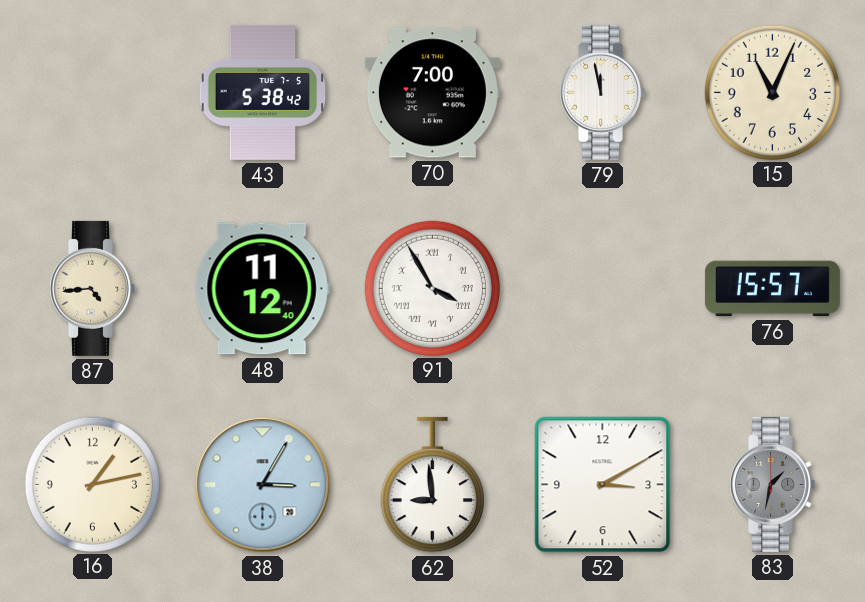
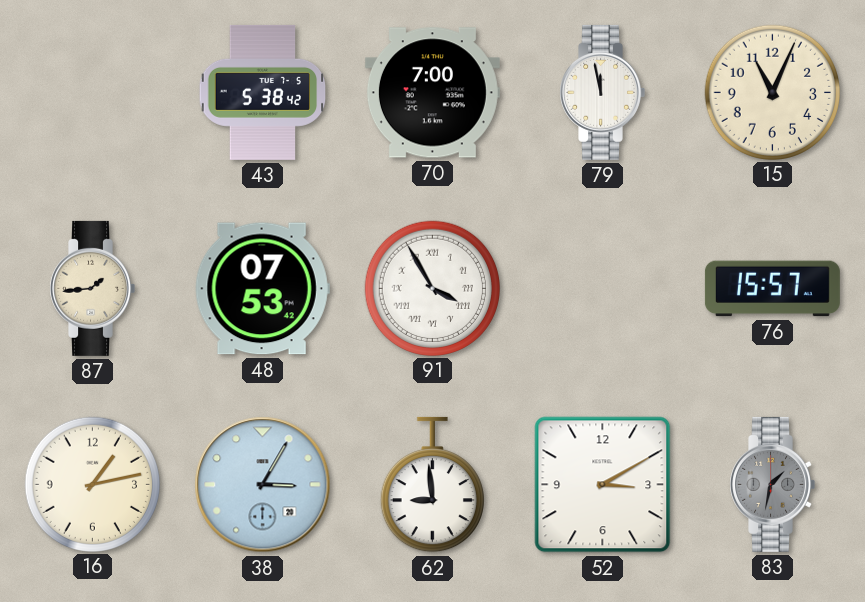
87: 4:44 -> 1:44 (92, 288)
48: 11:12 -> 07:53 (262, 289)
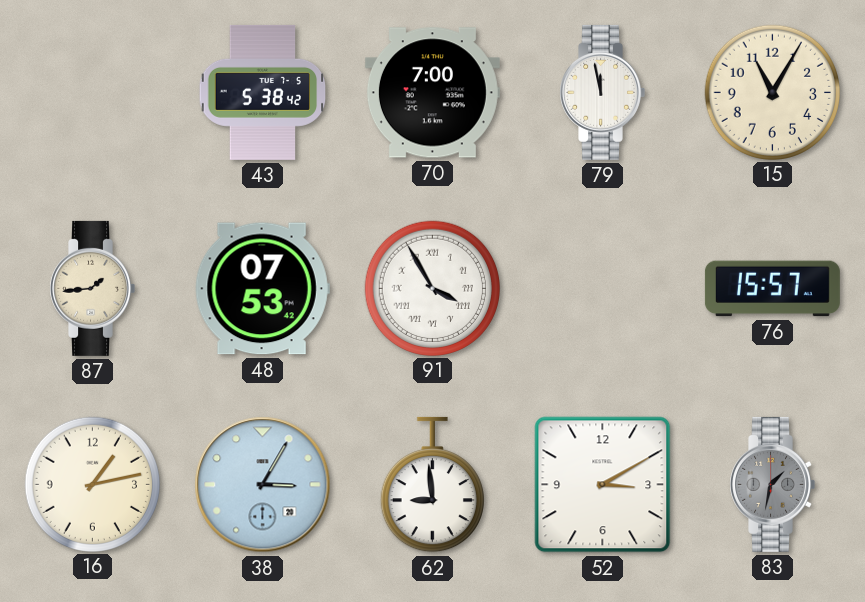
15: 11:04 -> 11:05 (772, 92)
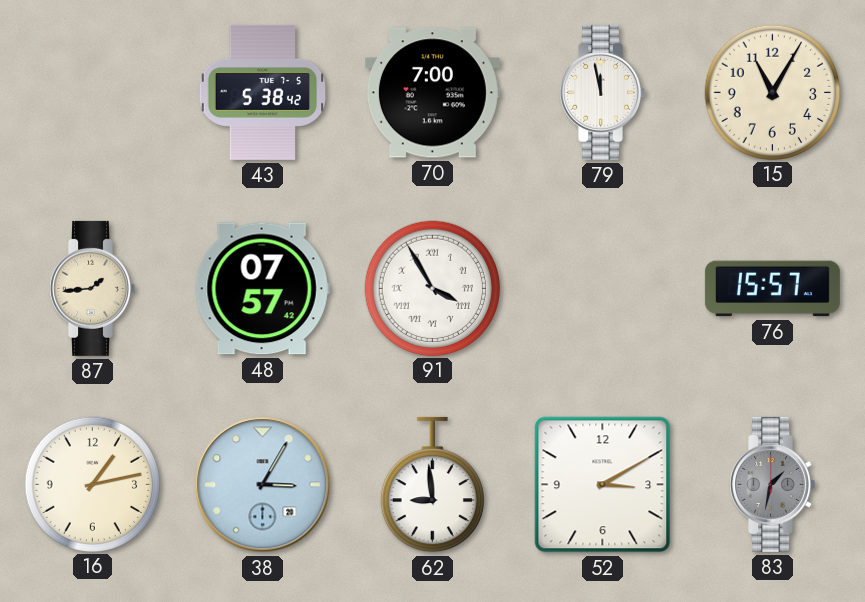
48: 07:53 -> 07:57 (262, 289)
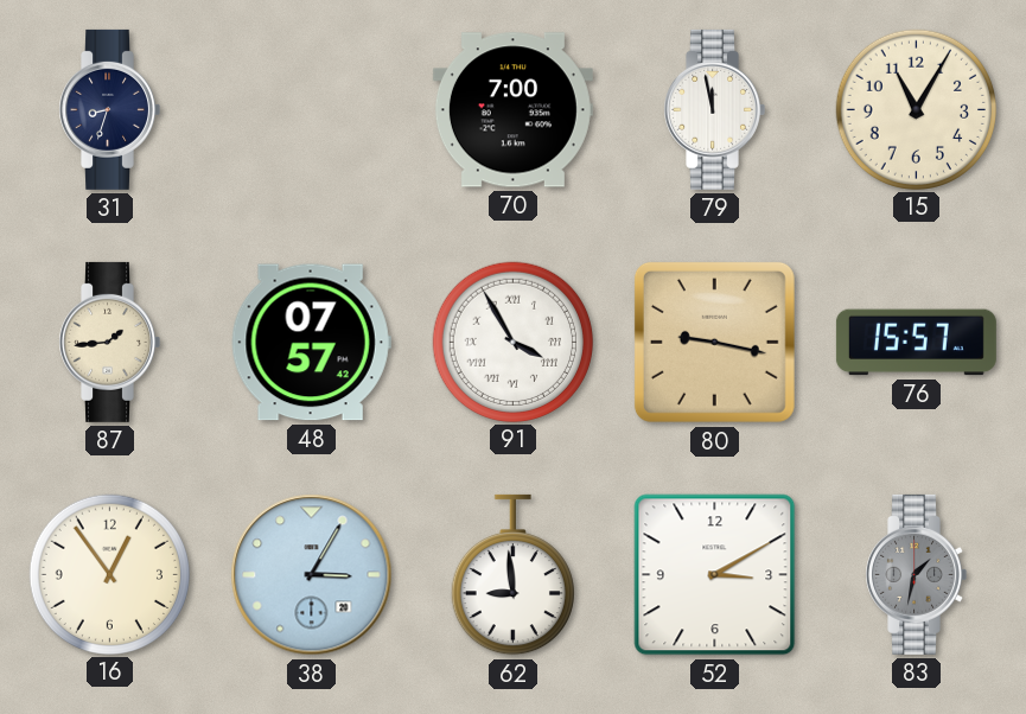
31: none -> 8:33 (109, 109)
43: 5:38 -> none (263, 92)
80: none -> 9:17 (714, 342)
16: 1:13 -> 12:54 (109, 574)
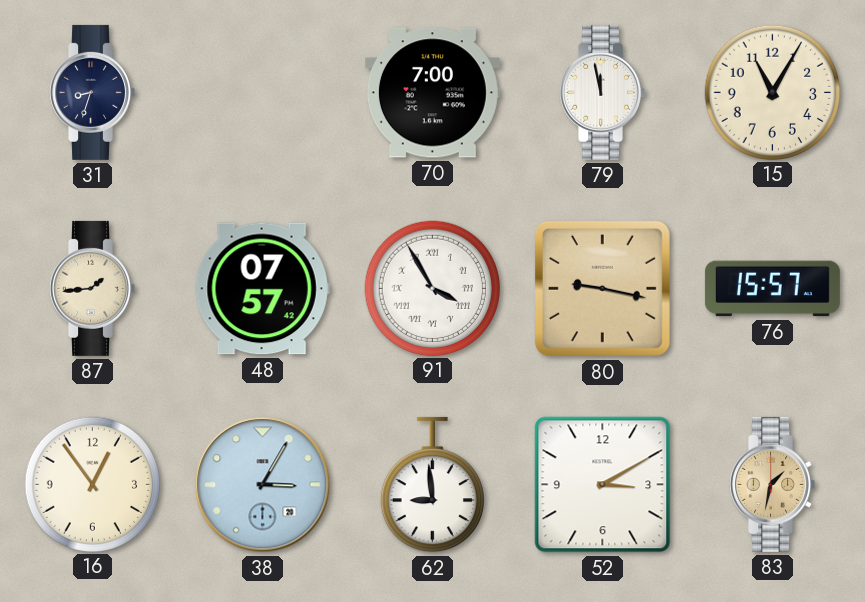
83 dial: grey -> champagne (772, 484)
